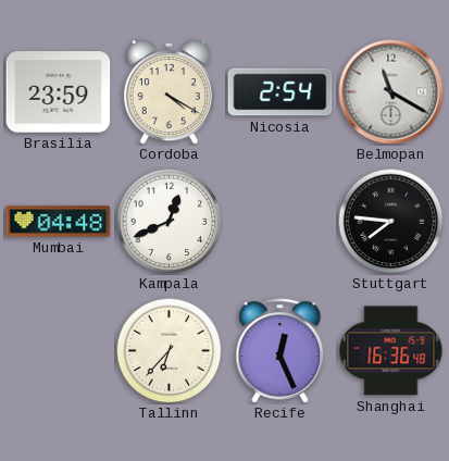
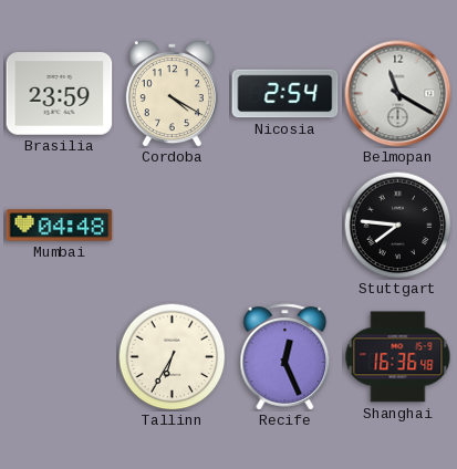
Kampala: 12:41 -> none (169, 221)
Tallinn: 6:37 -> 6:35 (172, 356)
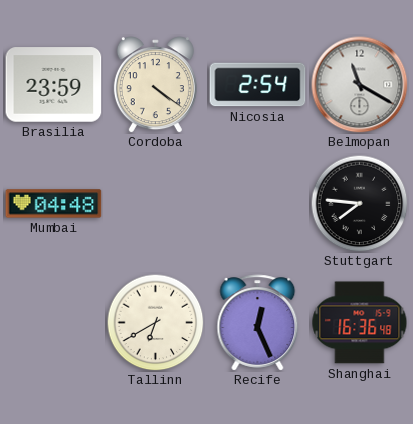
Cordoba: 4:20 -> 4:21 (155, 85)
Tallinn: 6:35 -> 6:40 (155, 322)
